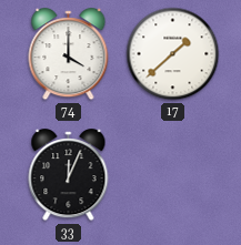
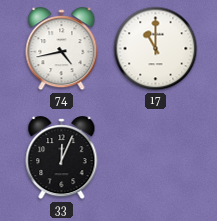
74: 4:00 -> 4:43 (62, 49)
17: 1:38 -> 11:00 (156, 49)
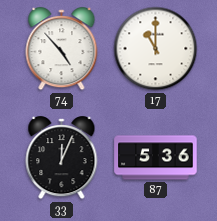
74: 4:43 -> 4:53 (62, 49)
87: none -> 5:36 (156, 158)
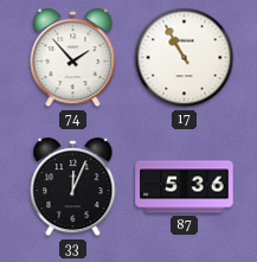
74: 4:53 -> 1:53 (73, 58)
17: 11:00 -> 10:55 (185, 58)
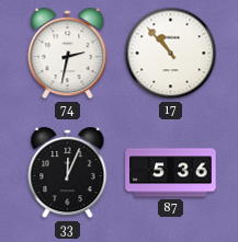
74: 1:53 -> 2:32 (68, 54)
17: 10:55 -> 10:53 (171, 54)
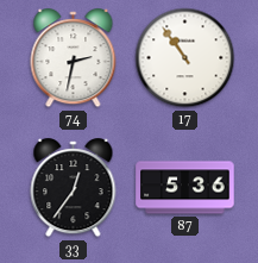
17: 10:53 -> 10:54 (185, 58)
33: 12:04 -> 12:36 (74, 188)
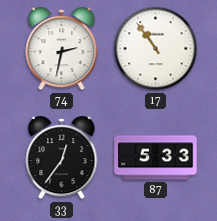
87: 5:36 -> 5:33 (156, 158)
